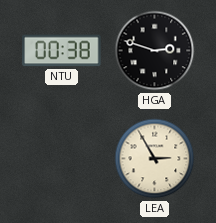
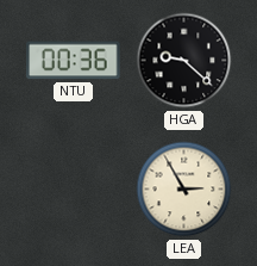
NTU: 00:38 -> 00:36 (74, 61)
HGA: 2:48 -> 9:22 (184, 61)
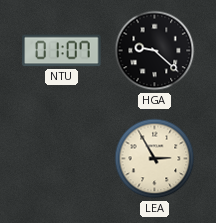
NTU: 00:36 -> 01:07 (62, 51)
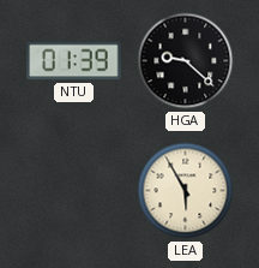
NTU: 01:07 -> 01:39 (74, 61)
LEA: 2:55 -> 5:55 (186, 191)
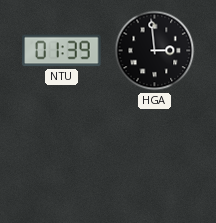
HGA: 9:22 -> 2:59 (155, 51)
LEA: 5:55 -> none (186, 191)
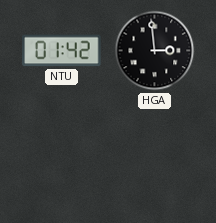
NTU: 01:39 -> 01:42 (62, 51)
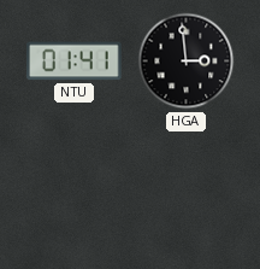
NTU: 01:42 -> 01:41 (75, 62)
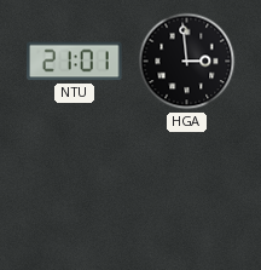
NTU: 01:41 -> 21:01 (75, 62)
